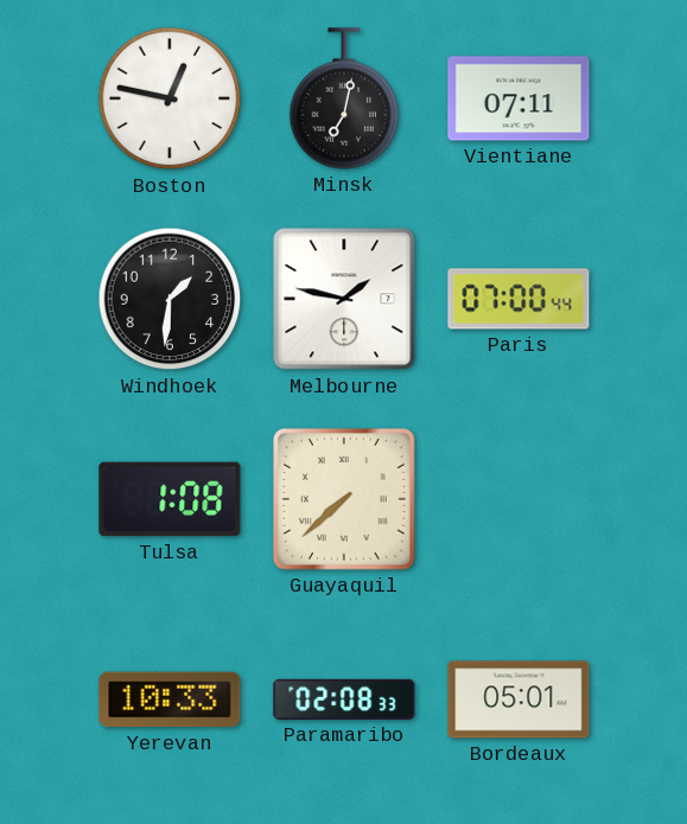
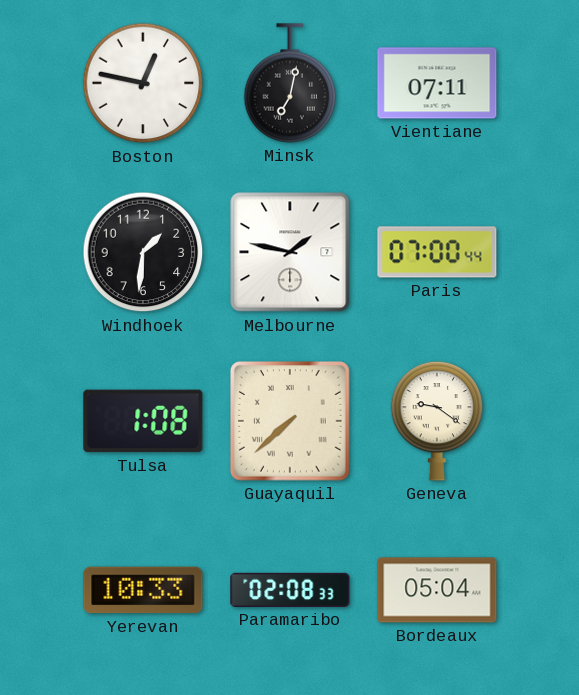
Geneva: none -> 9:21 (437, 421)
Bordeaux: 05:01 -> 05:04 (437, 590)
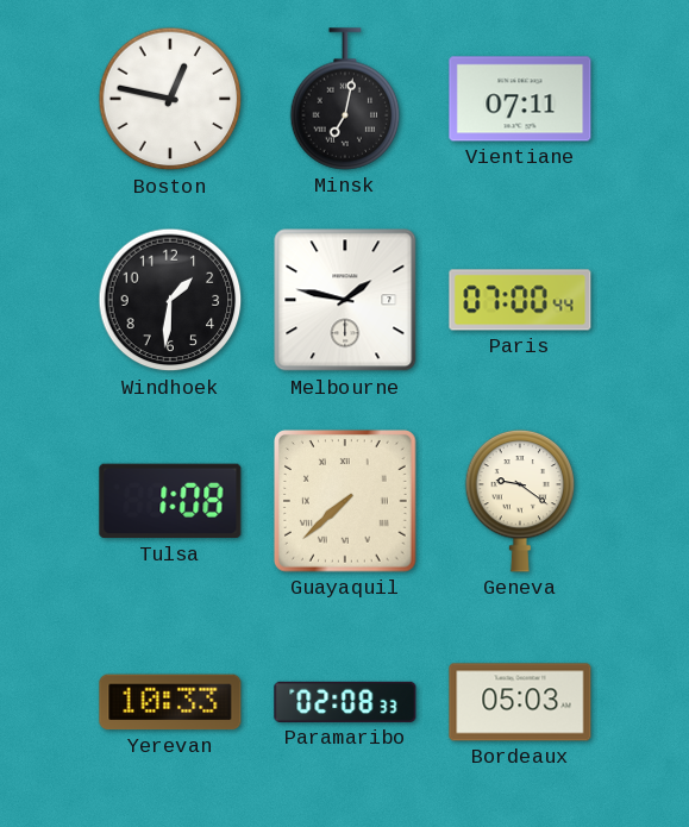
Bordeaux: 05:04 -> 05:03 (520, 702)
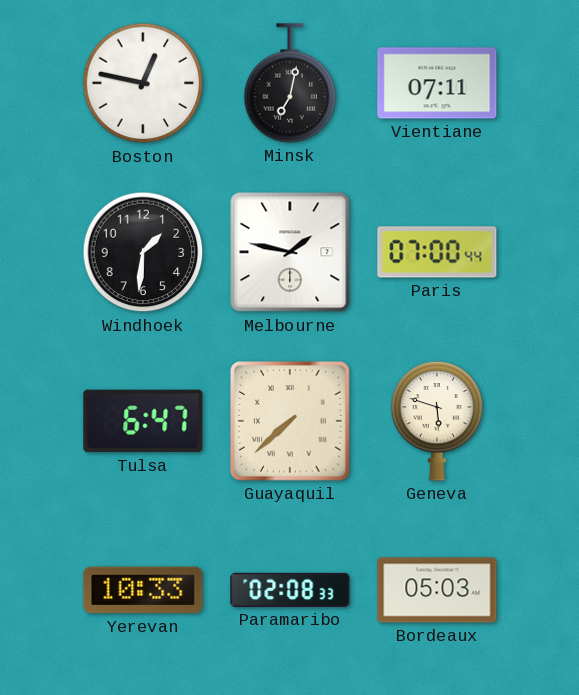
Tulsa: 1:08 -> 6:47 (143, 421)
Geneva: 9:21 -> 5:48 (437, 421)
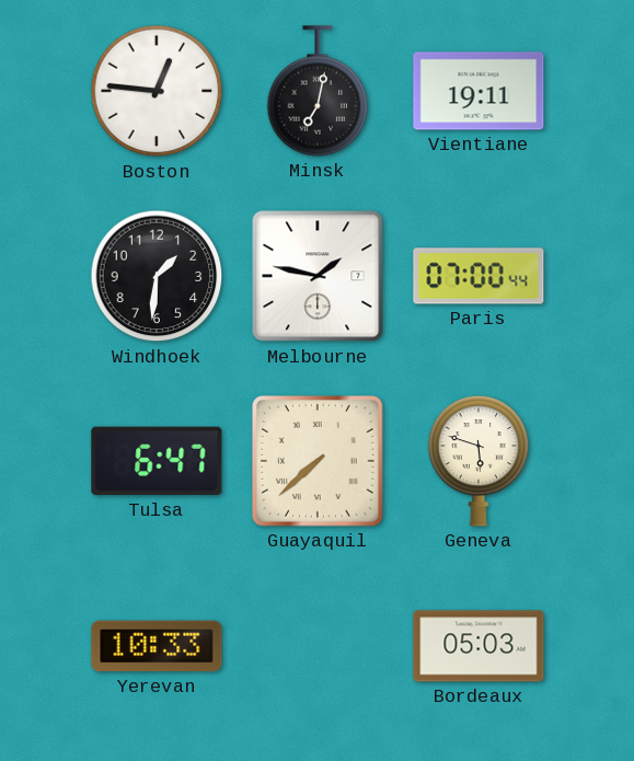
Boston: 12:47 -> 12:46 (157, 91)
Vientiane: 07:11 -> 19:11 (479, 91)
Paramaribo: 02:08 -> none (290, 590)
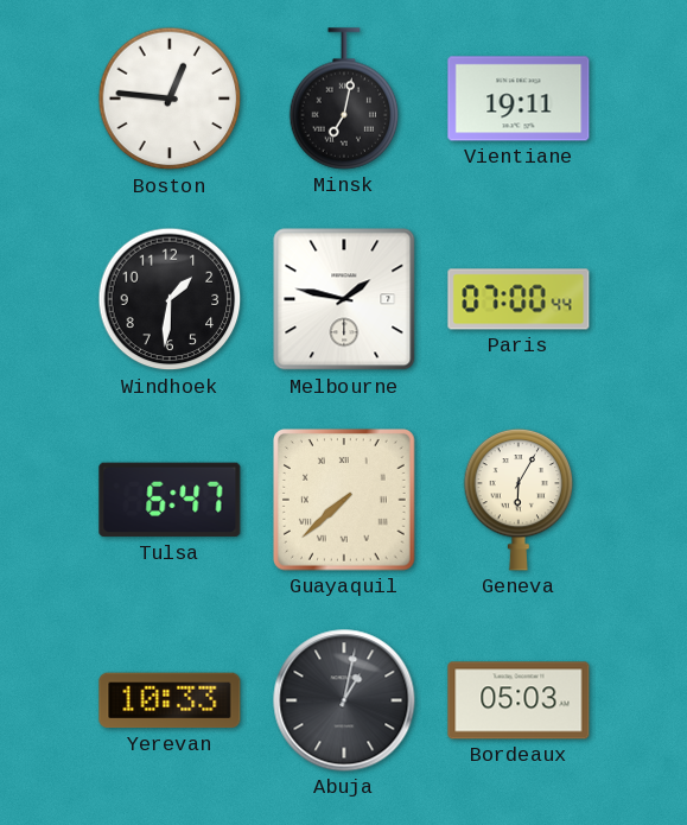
Geneva: 5:48 -> 6:05 (519, 500)
Abuja: none -> 1:02 (344, 700)
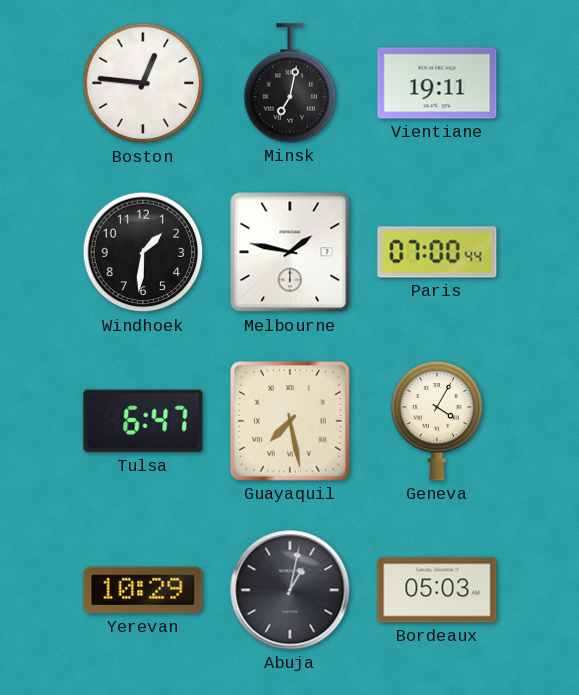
Guayaquil: 7:38 -> 7:28 (291, 422)
Geneva: 6:05 -> 4:05 (437, 421)
Yerevan: 10:33 -> 10:29 (143, 590)
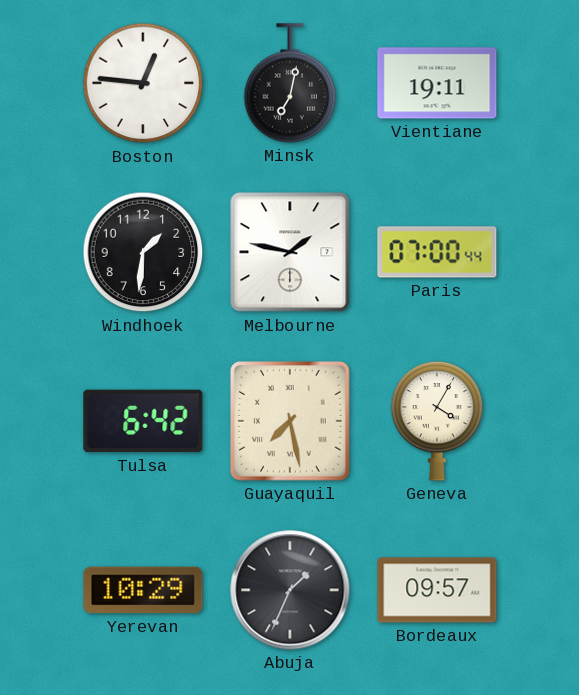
Tulsa: 6:47 -> 6:42 (143, 421)
Abuja: 1:02 -> 1:34 (290, 590)
Bordeaux: 05:03 -> 09:57 (437, 590)
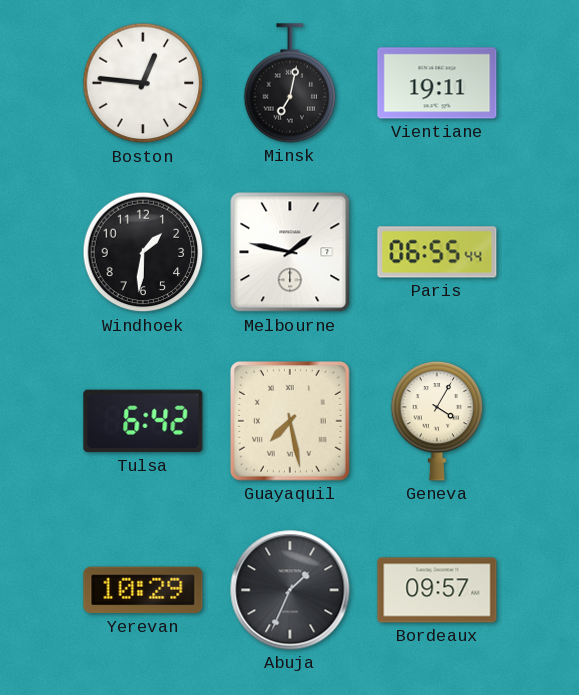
Paris: 07:00 -> 06:55 (437, 252)
